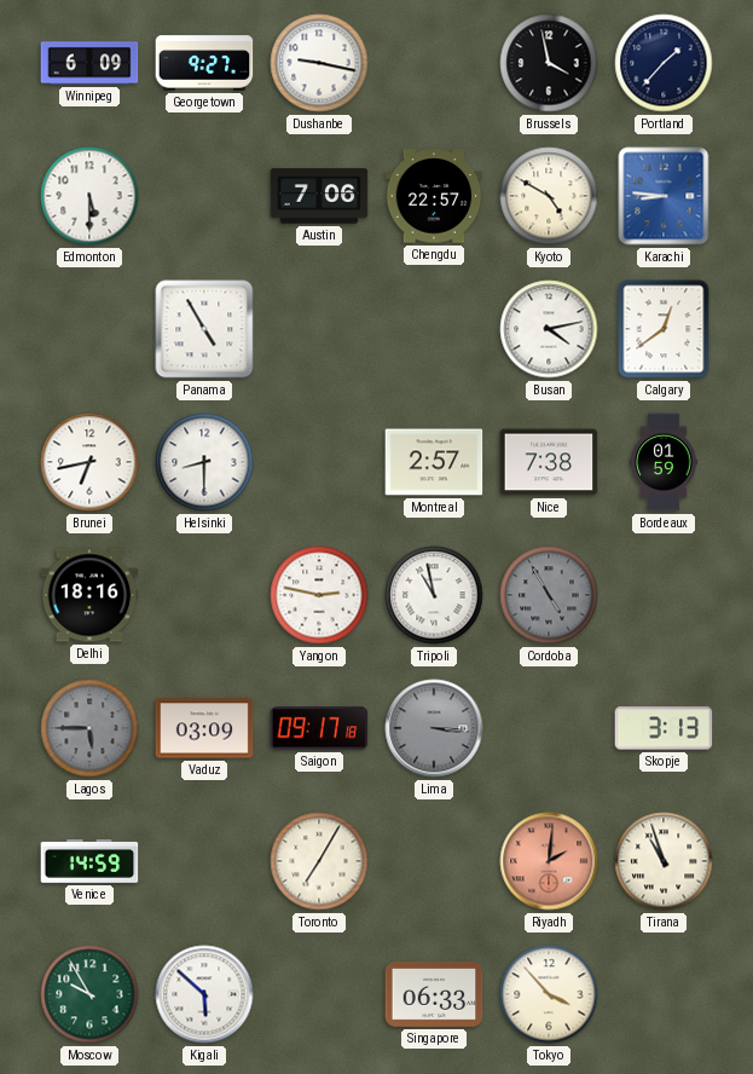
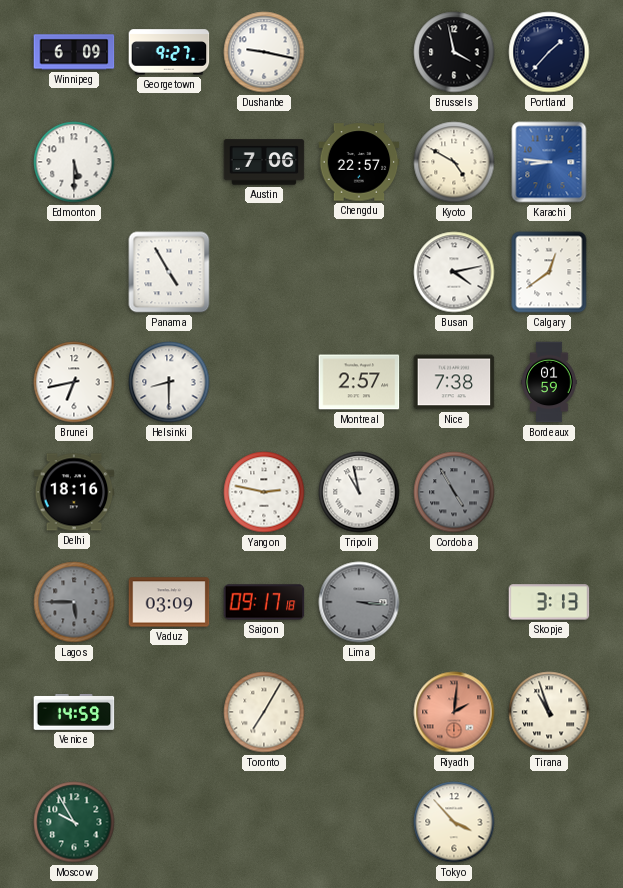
Kigali: 5:52 -> none (204, 994)
Singapore: 06:33 -> none (434, 995)
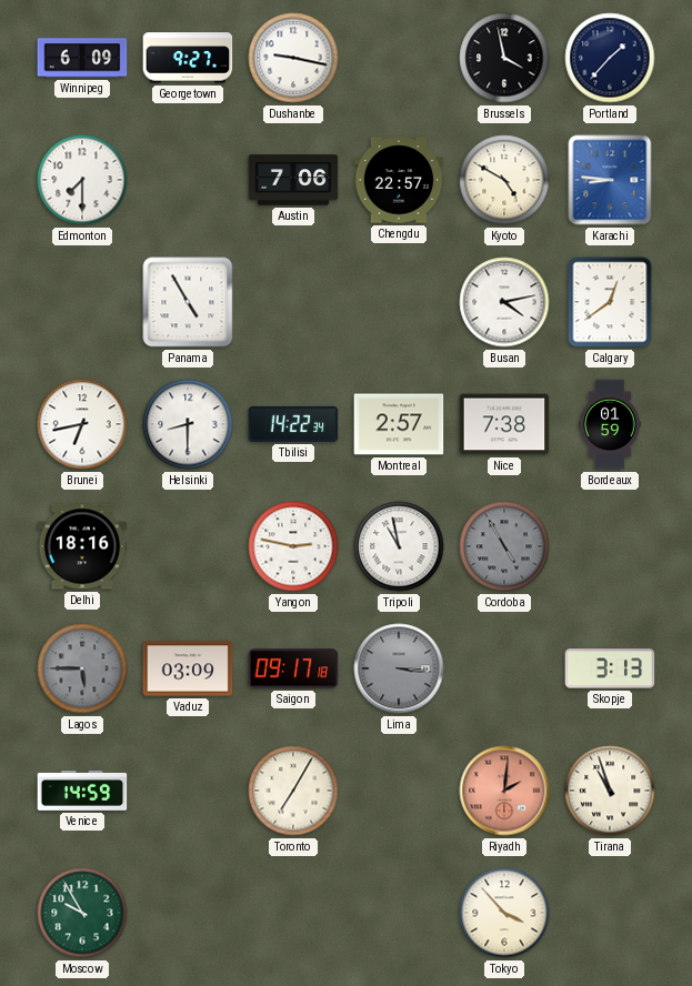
Edmonton: 5:30 -> 7:30 (82, 180)
Tbilisi: none -> 14:22 (293, 424)
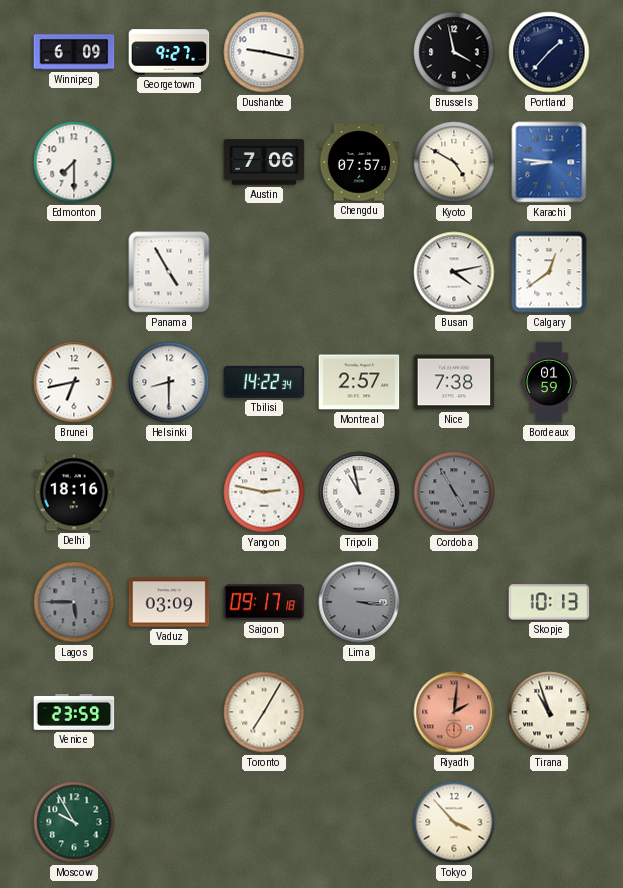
Chengdu: 22:57 -> 07:57 (359, 162)
Skopje: 3:13 -> 10:13 (549, 602)
Venice: 14:59 -> 23:59 (74, 713)
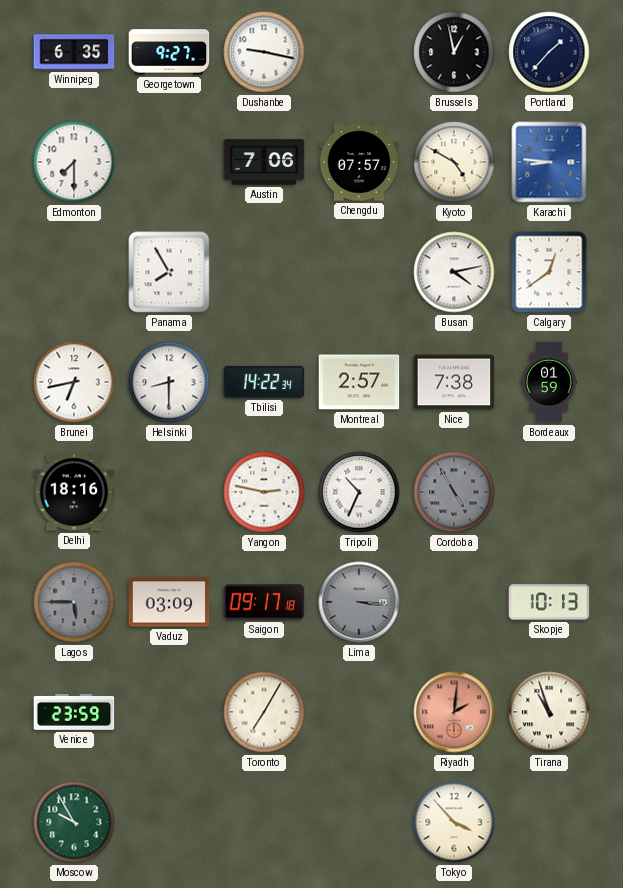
Winnipeg: 6:09 -> 6:35 (74, 52)
Brussels: 3:58 -> 12:58 (454, 52)
Panama: 4:55 -> 7:55 (169, 272)
Tripoli: 10:58 -> 10:34 (359, 492)
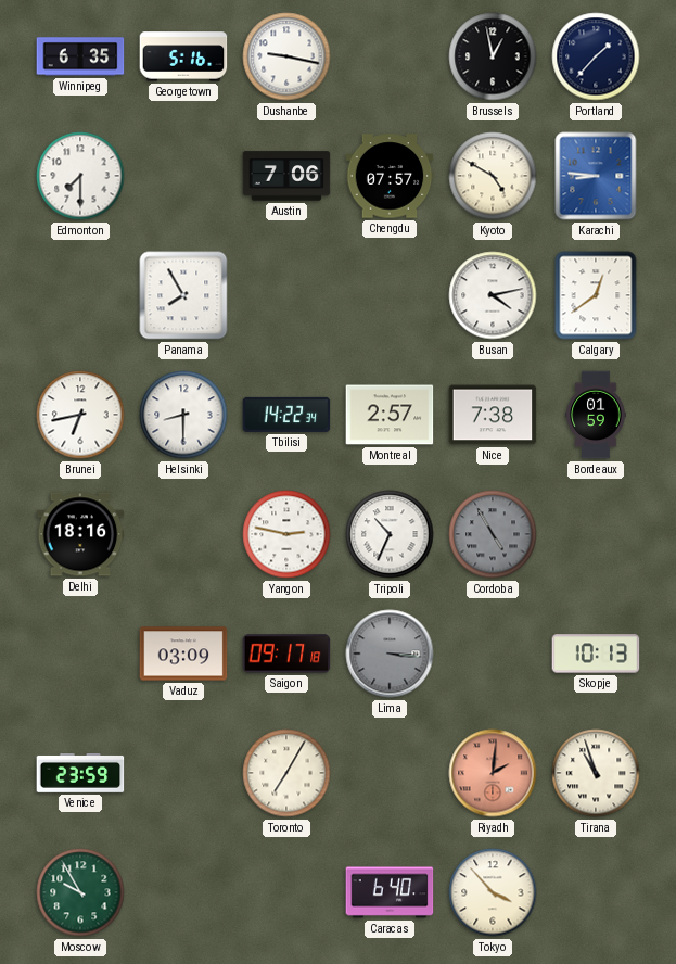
Georgetown: 9:27 -> 5:16 (183, 56)
Lagos: 5:45 -> none (74, 602)
Caracas: none -> 6:40 (390, 892)
